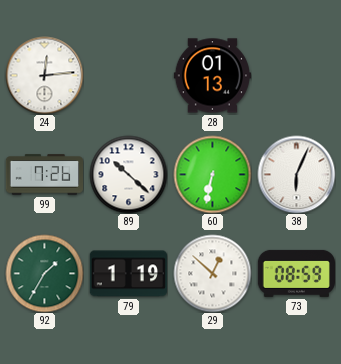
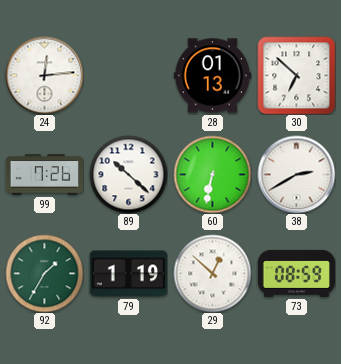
30: none -> 6:52 (296, 75)
38: 6:04 -> 2:40 (296, 174)
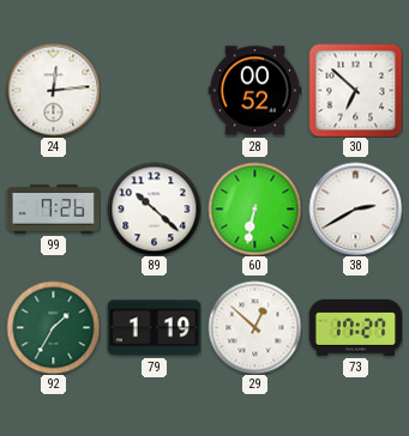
28: 01:13 -> 00:52 (254, 91)
73: 08:59 -> 17:27 (355, 327)
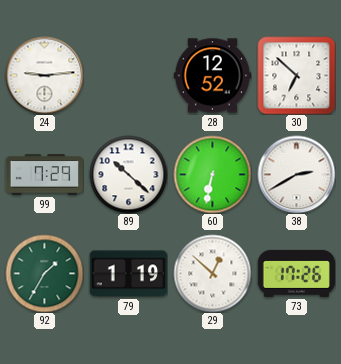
24: 12:14 -> 9:14 (44, 75)
28: 00:52 -> 12:52 (212, 76)
99: 7:26 -> 7:29 (44, 175)
73: 17:27 -> 17:26 (296, 273)
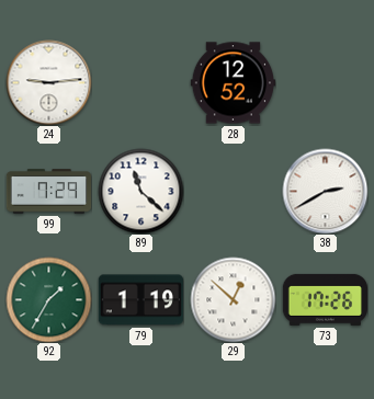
30: 6:52 -> none (296, 75)
89: 10:22 -> 11:22 (140, 191)
60: 6:32 -> none (212, 174)
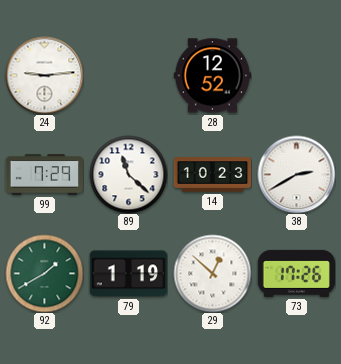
14: none -> 10:23 (212, 175)
92: 1:35 -> 1:40 (44, 273)
